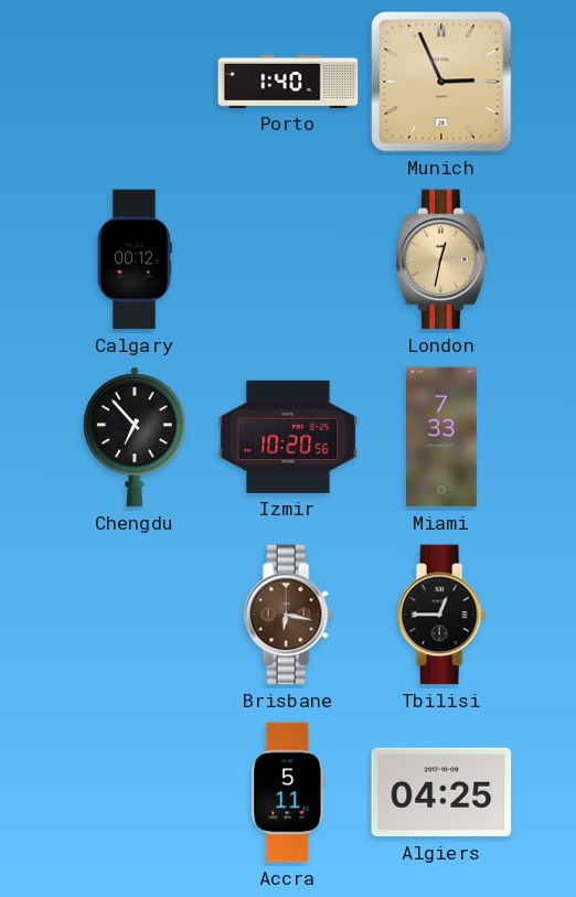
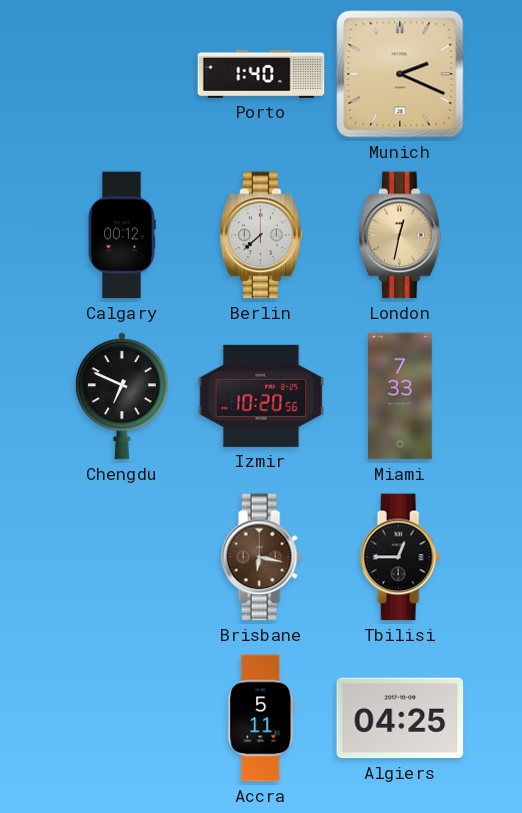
Munich: 2:56 -> 2:19 (400, 74)
Berlin: none -> 7:38 (261, 235)
Chengdu: 6:53 -> 6:49 (122, 396)
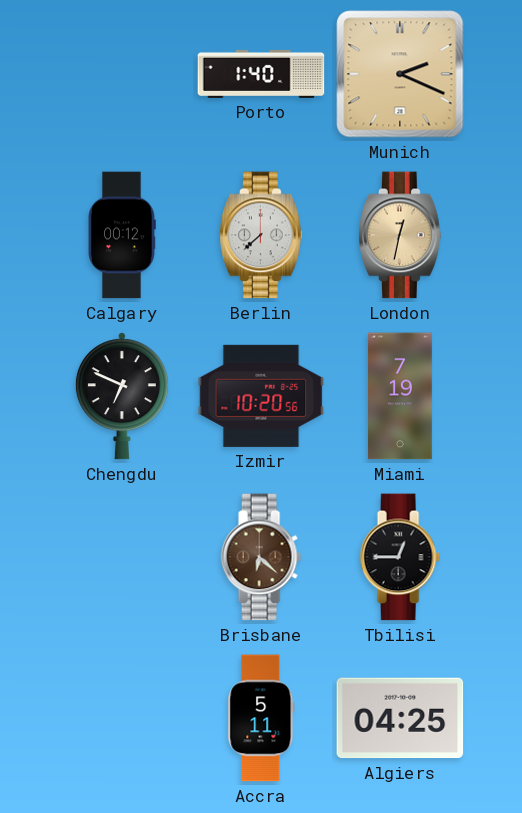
Miami: 7:33 -> 7:19 (401, 396)
Brisbane: 6:17 -> 6:22 (261, 557)
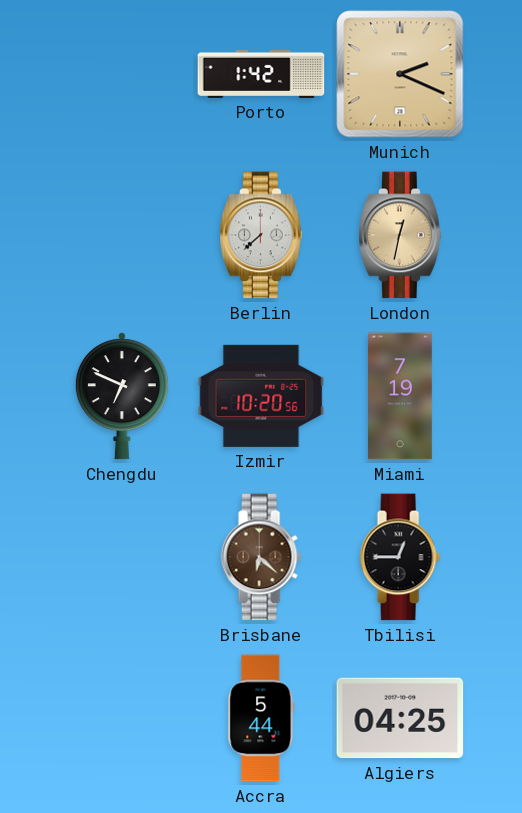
Porto: 1:40 -> 1:42 (261, 74)
Calgary: 00:12 -> none (122, 235)
Accra: 5:11 -> 5:44 (261, 718)
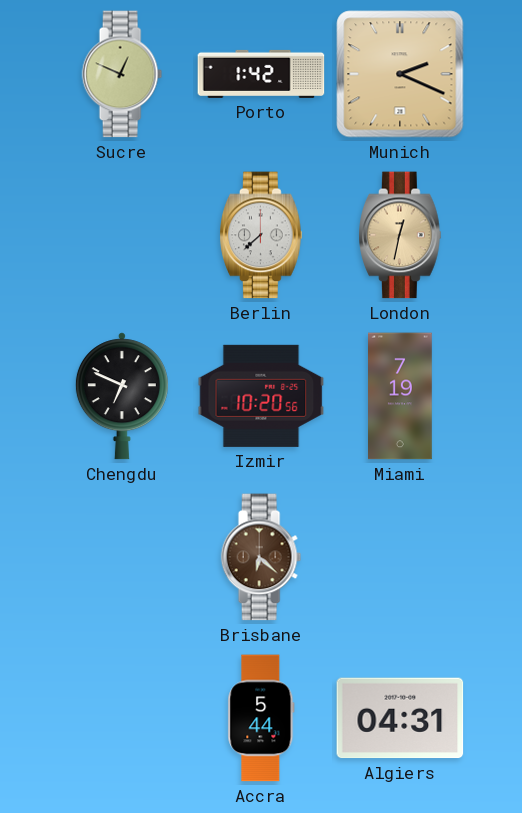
Sucre: none -> 12:49 (122, 74)
Tbilisi: 12:45 -> none (400, 557)
Algiers: 04:25 -> 04:31 (400, 718)
